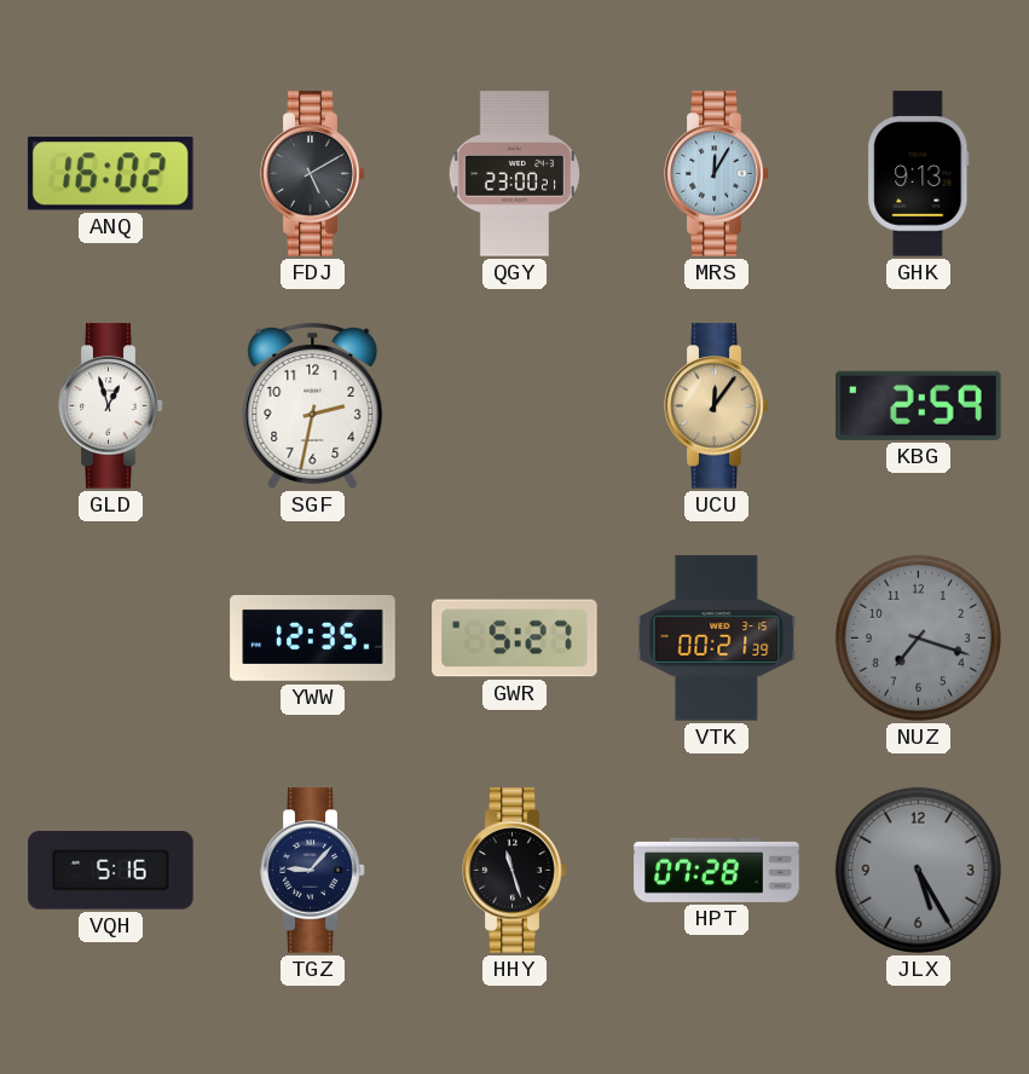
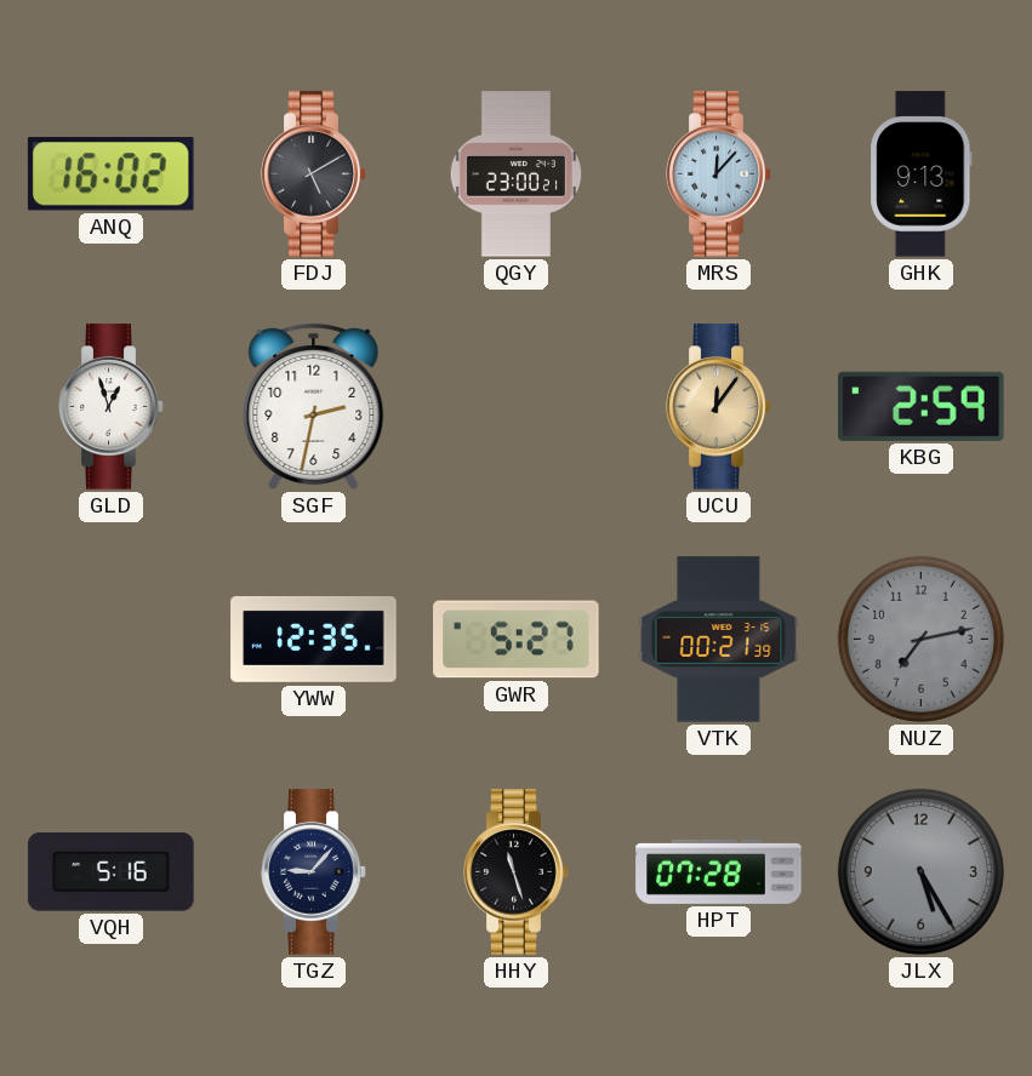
MRS: 12:05 -> 12:07 (719, 174)
NUZ: 7:18 -> 7:13 (920, 639)
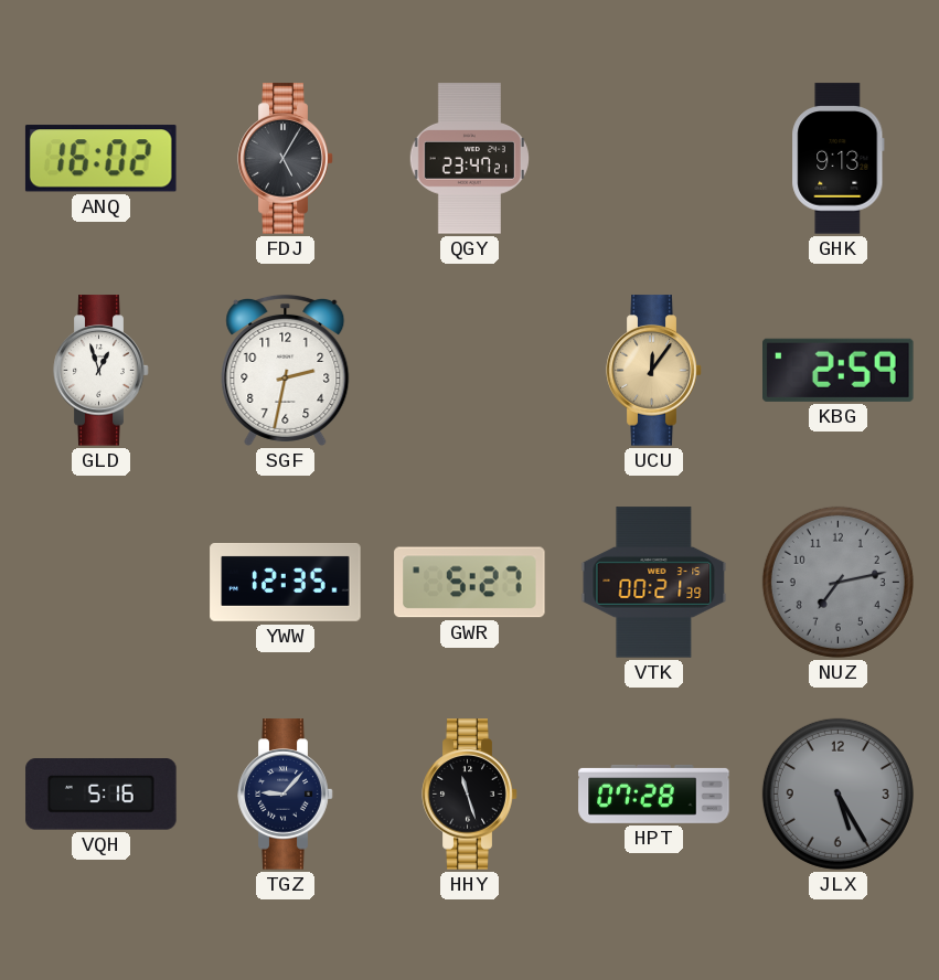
FDJ: 5:10 -> 5:05 (286, 159)
QGY: 23:00 -> 23:47 (469, 159)
MRS: 12:07 -> none (719, 174)
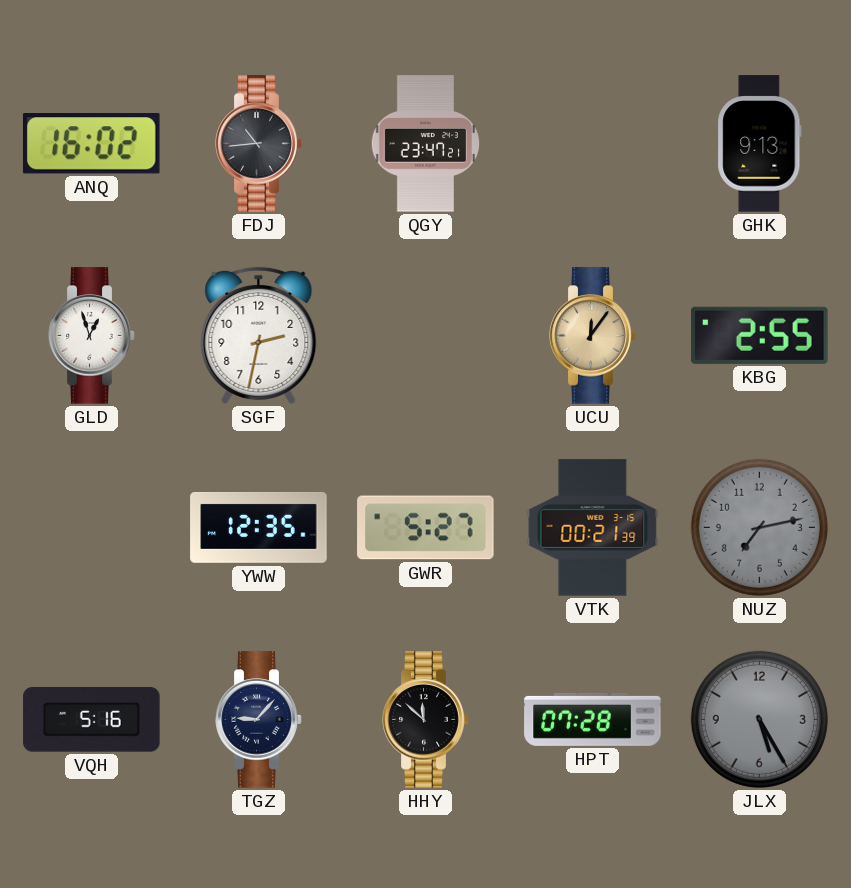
FDJ: 5:05 -> 10:44 (259, 144)
KBG: 2:59 -> 2:55 (760, 335)
HHY: 11:27 -> 11:52 (426, 720)
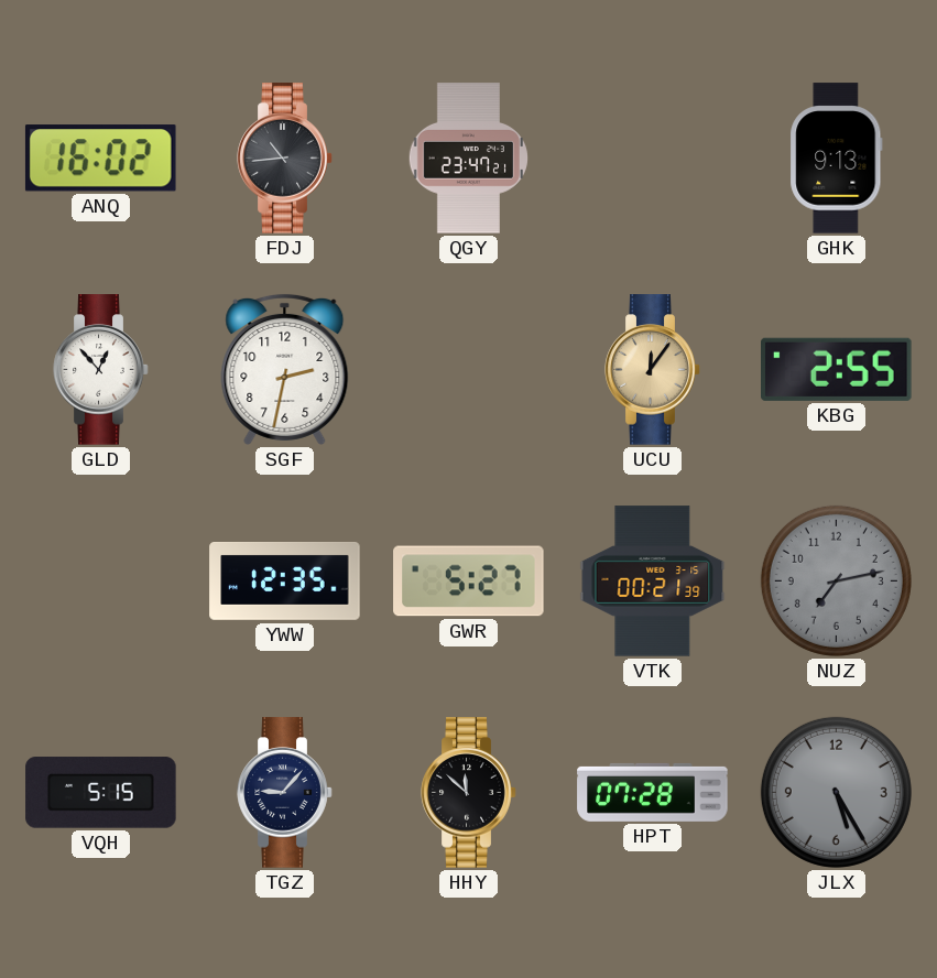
GLD: 12:57 -> 12:53 (101, 370)
VQH: 5:16 -> 5:15 (101, 793)
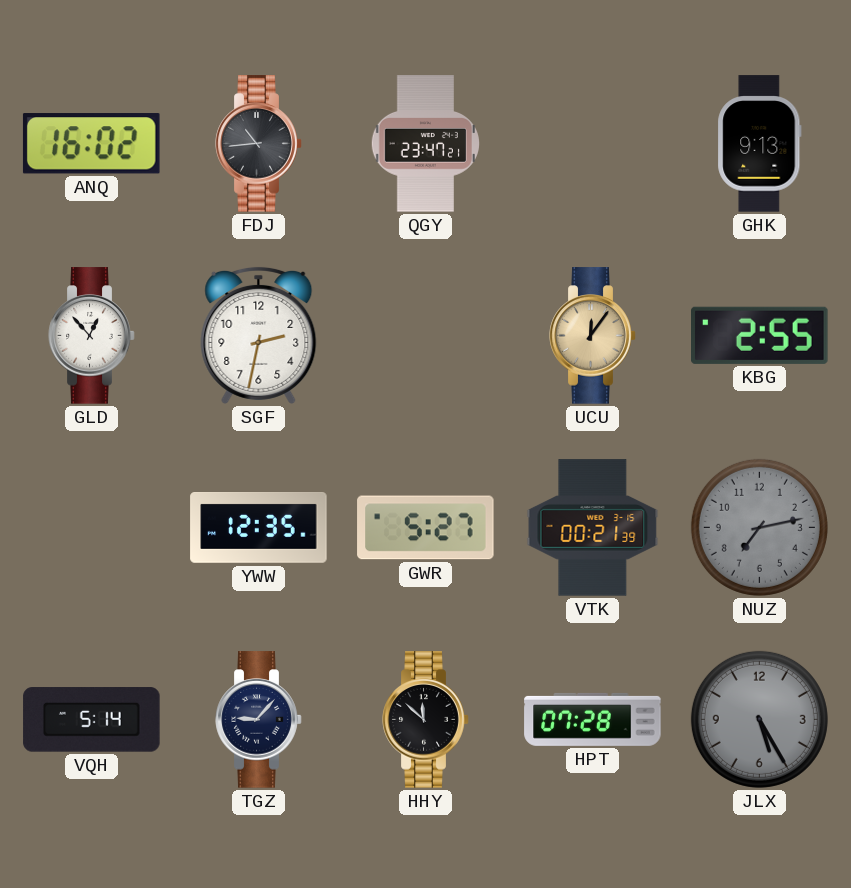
VQH: 5:15 -> 5:14 (92, 720)
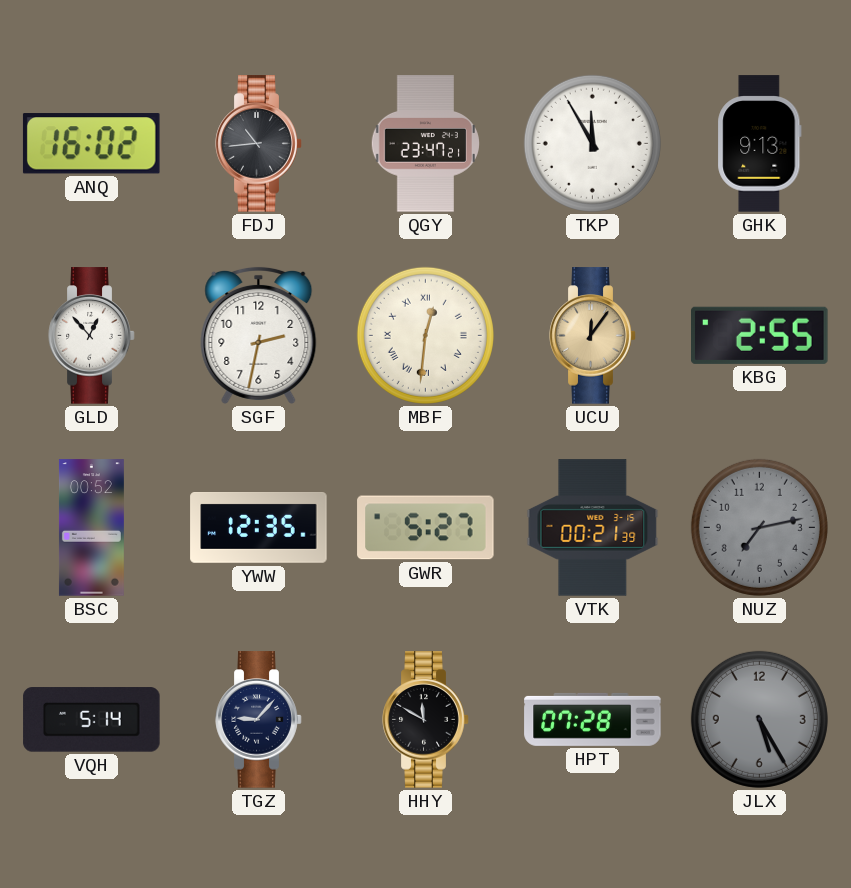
TKP: none -> 11:55 (592, 143)
MBF: none -> 12:31 (425, 335)
BSC: none -> 00:52 (91, 528)
HHY: 11:52 -> 11:50 (426, 720)
